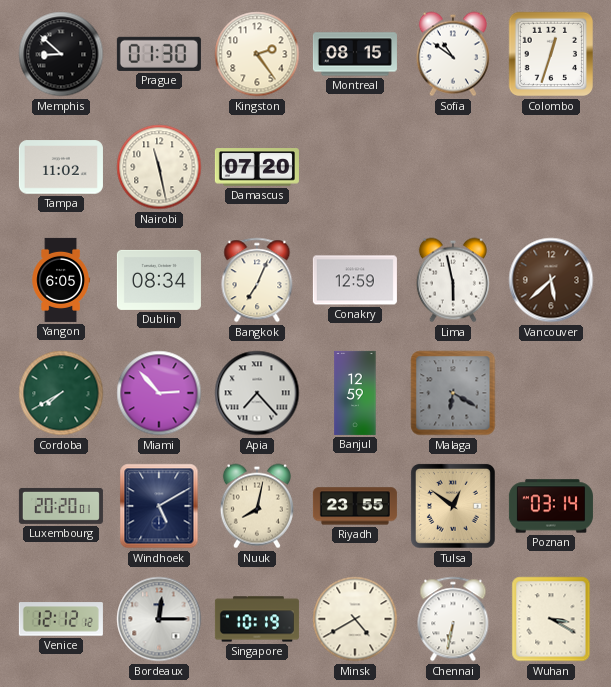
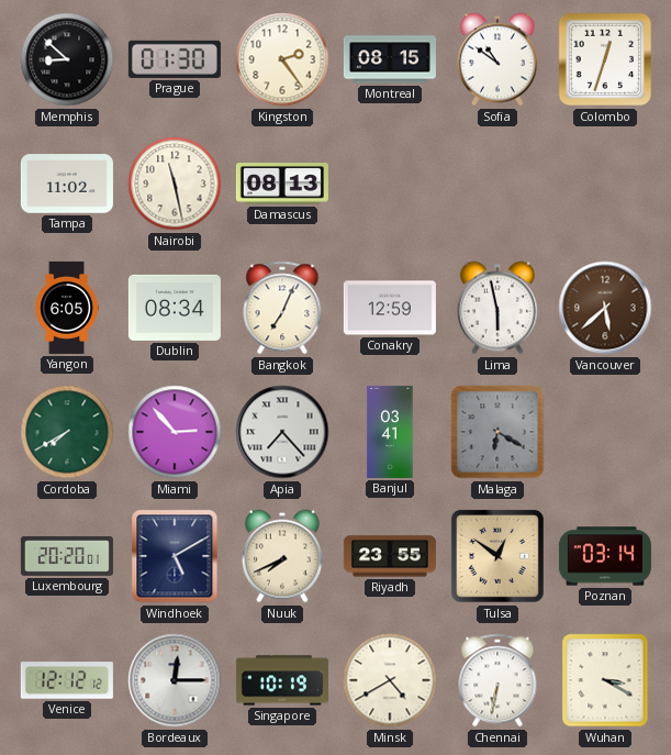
Damascus: 07:20 -> 08:13 (282, 184)
Banjul: 12:59 -> 03:41 (390, 432)
Nuuk: 8:02 -> 7:41 (282, 556)
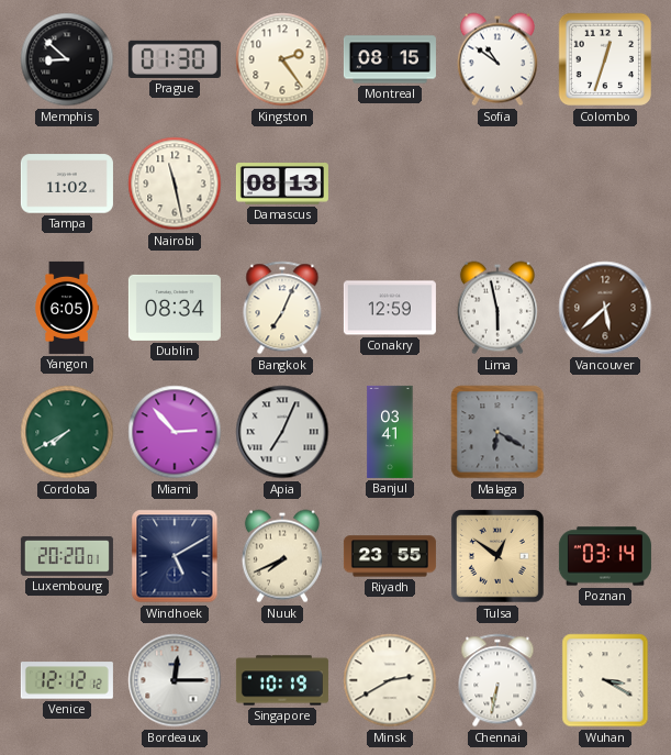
Apia: 7:23 -> 7:04 (282, 432)
Minsk: 4:40 -> 2:40 (390, 680)
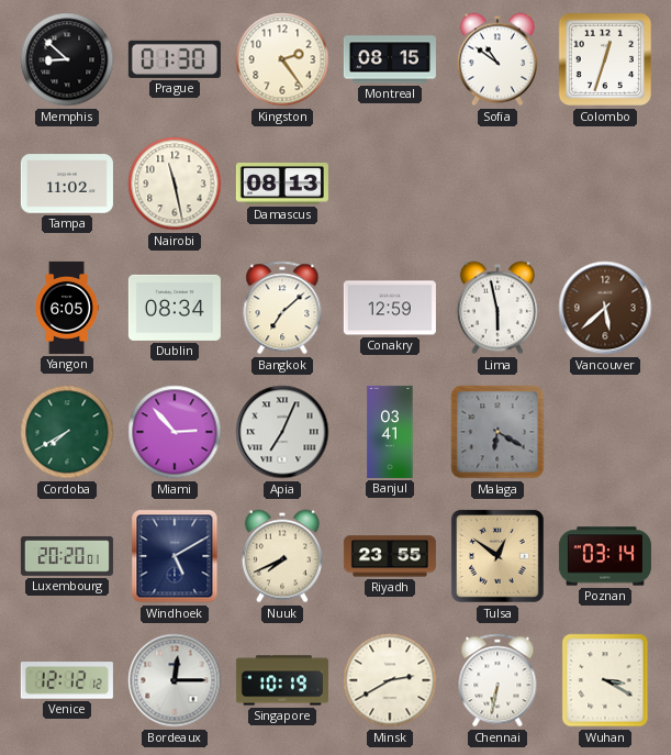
Bangkok: 7:04 -> 7:08 (282, 308)
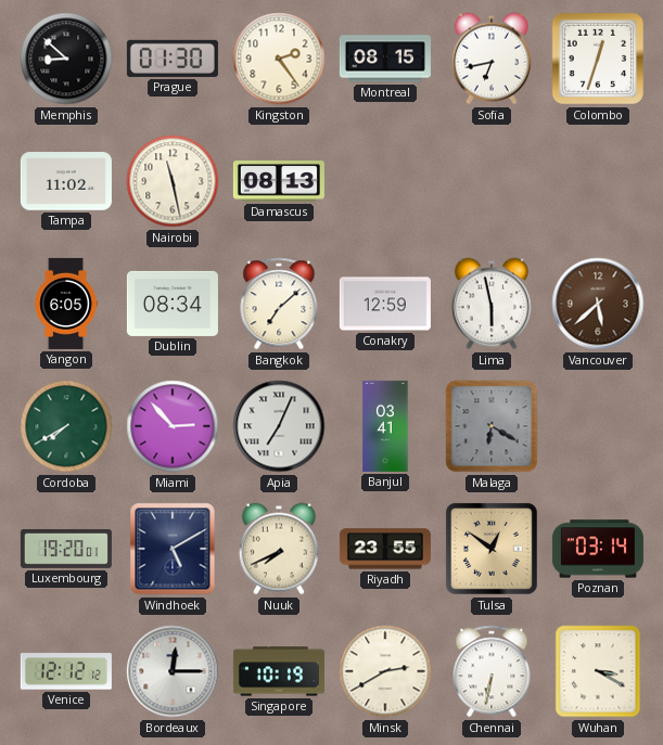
Sofia: 10:51 -> 6:43 (492, 59)
Luxembourg: 20:20 -> 19:20 (66, 549)
